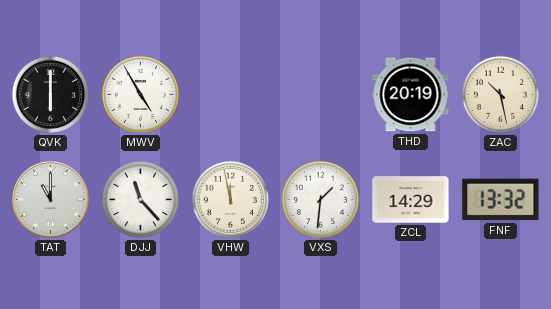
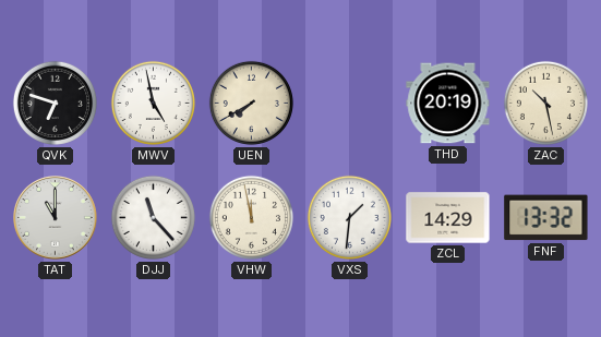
QVK: 6:00 -> 6:48 (55, 103)
MWV: 4:55 -> 4:58 (153, 103)
UEN: none -> 7:40 (251, 103)
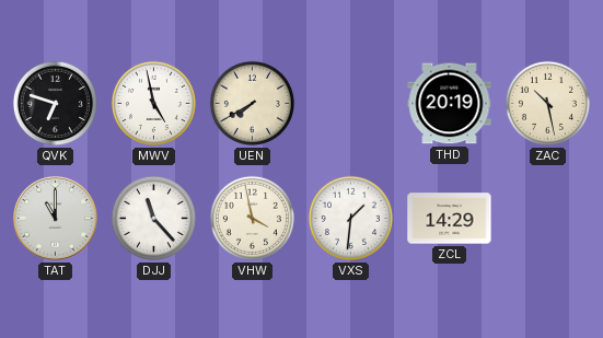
VHW: 11:58 -> 3:58 (252, 218)
FNF: 13:32 -> none (546, 218)
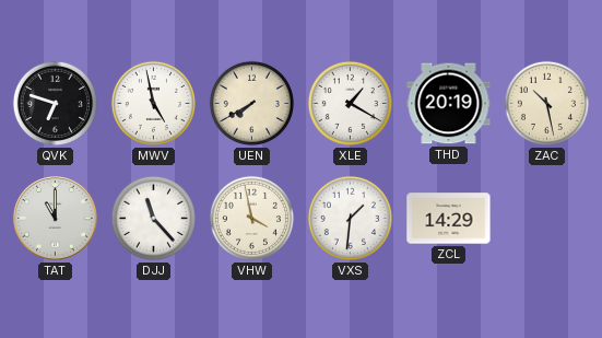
XLE: none -> 1:20 (350, 103)
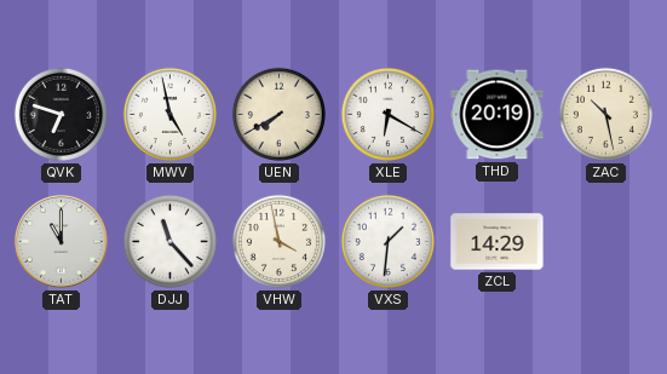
XLE: 1:20 -> 6:20 (387, 114)
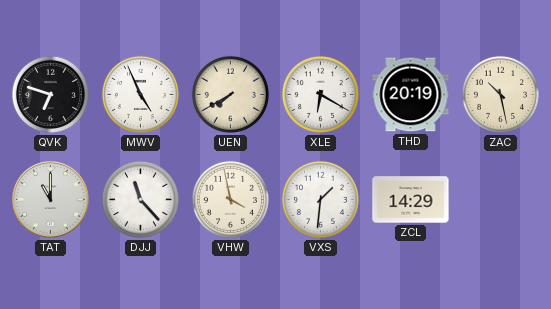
MWV: 4:58 -> 4:56 (140, 94)
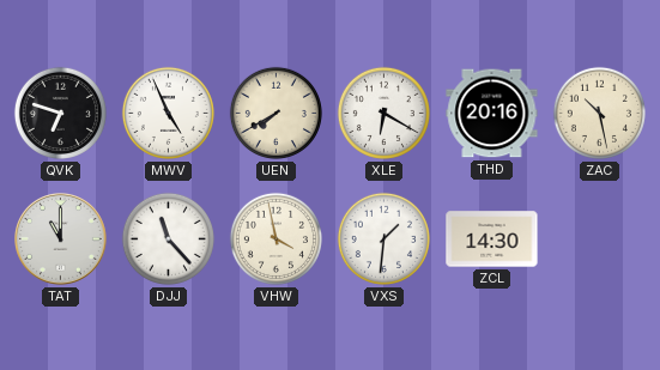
THD: 20:19 -> 20:16 (492, 114)
ZCL: 14:29 -> 14:30 (492, 239)
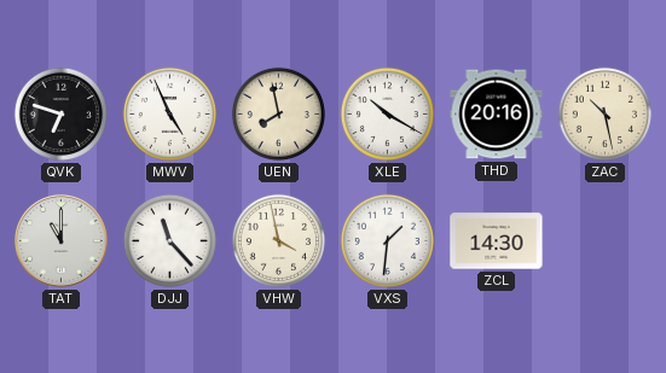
UEN: 7:40 -> 7:58 (278, 113)
XLE: 6:20 -> 10:20 (387, 113)
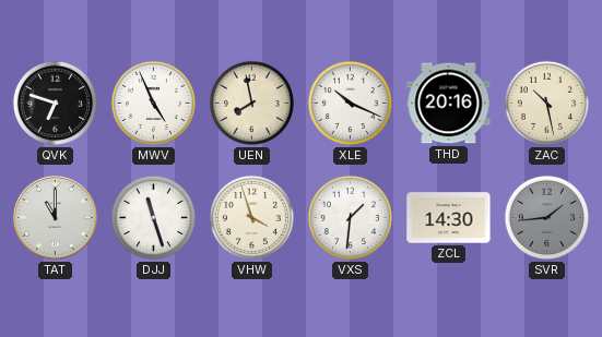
XLE: 10:20 -> 10:19 (350, 103)
DJJ: 11:23 -> 11:27 (153, 217)
VHW: 3:58 -> 3:57 (251, 217)
SVR: none -> 1:44 (546, 217)
